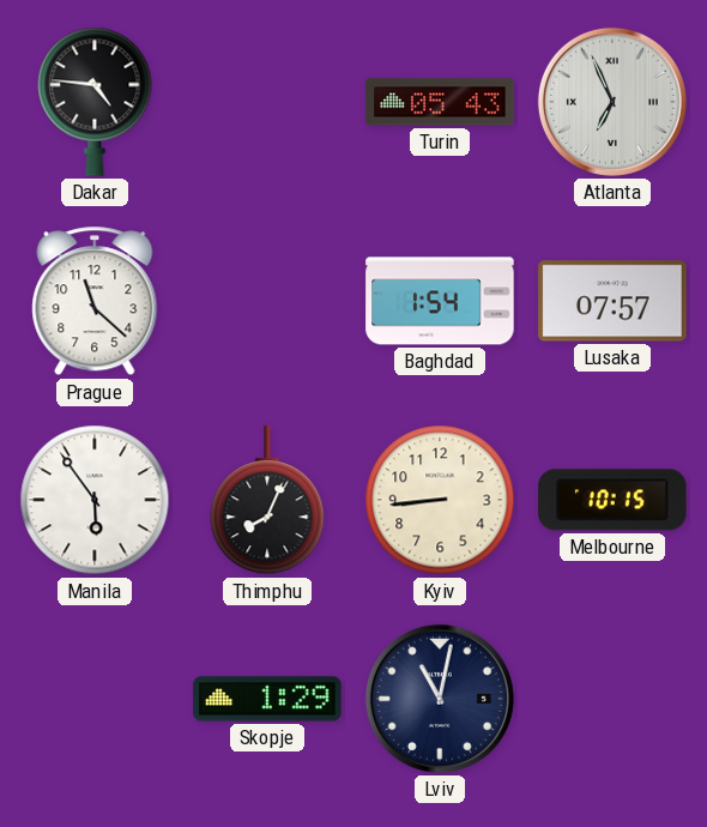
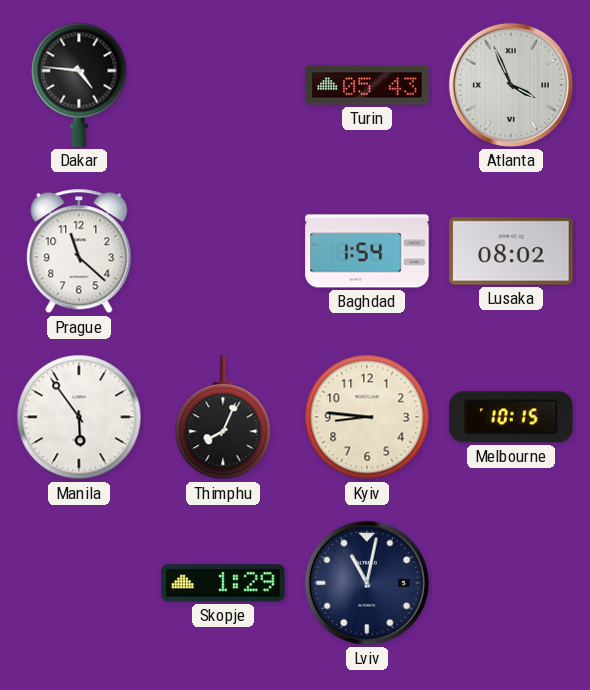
Atlanta: 6:56 -> 3:56 (511, 85)
Lusaka: 07:57 -> 08:02 (511, 251)
Kyiv: 8:44 -> 8:46 (367, 417)
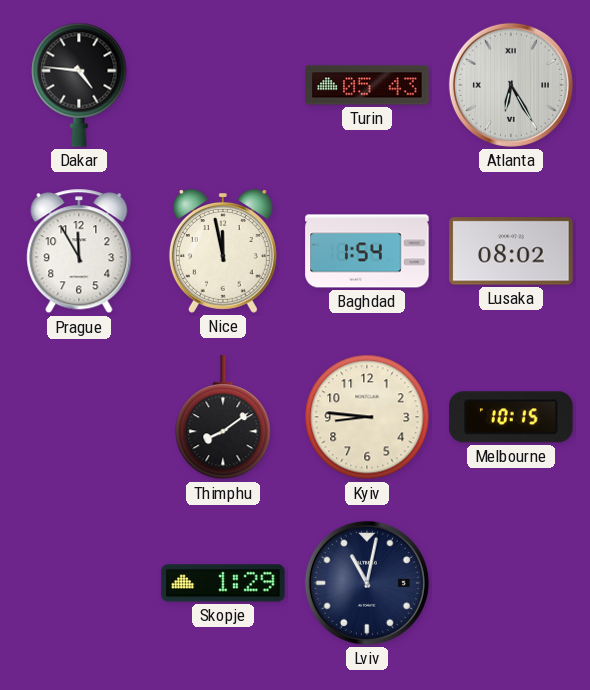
Atlanta: 3:56 -> 6:25 (511, 85)
Prague: 11:22 -> 11:55 (79, 251)
Nice: none -> 11:58 (223, 251)
Manila: 5:54 -> none (79, 417)
Thimphu: 8:04 -> 8:09 (223, 418)
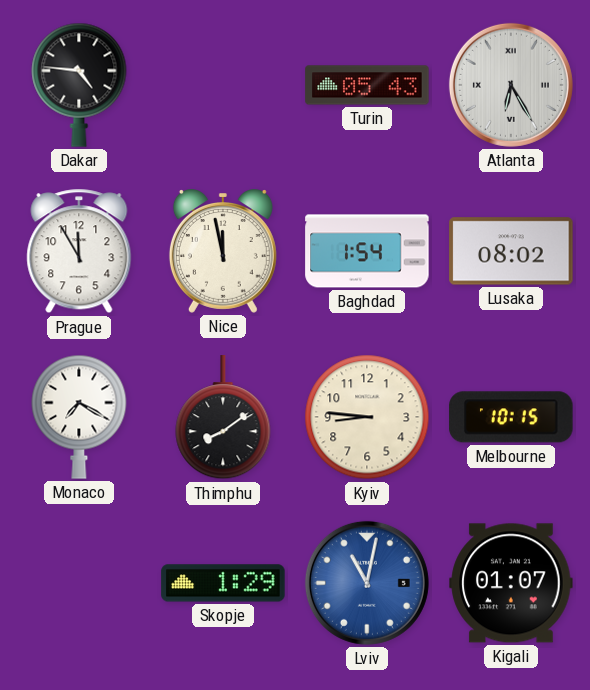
Monaco: none -> 7:20 (79, 417)
Lviv dial: navy -> blue (367, 583)
Kigali: none -> 01:07 (511, 583)
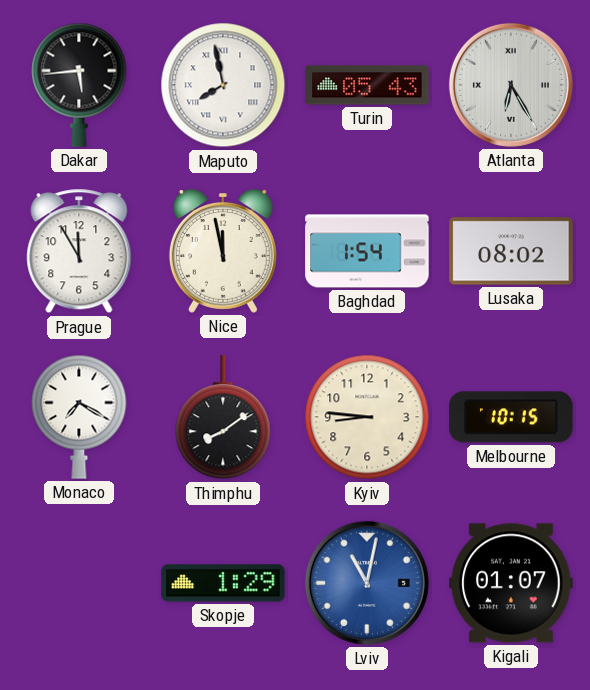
Dakar: 4:46 -> 5:44 (79, 85)
Maputo: none -> 7:58 (223, 85)
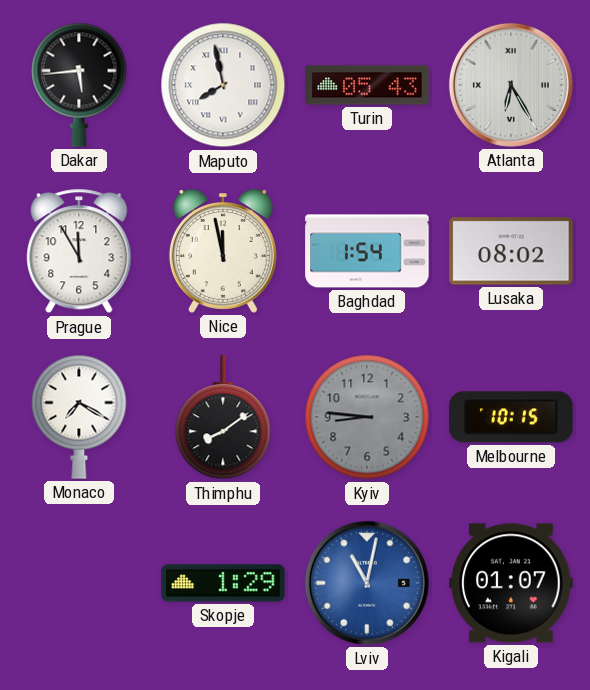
Kyiv dial: cream -> grey (367, 417)
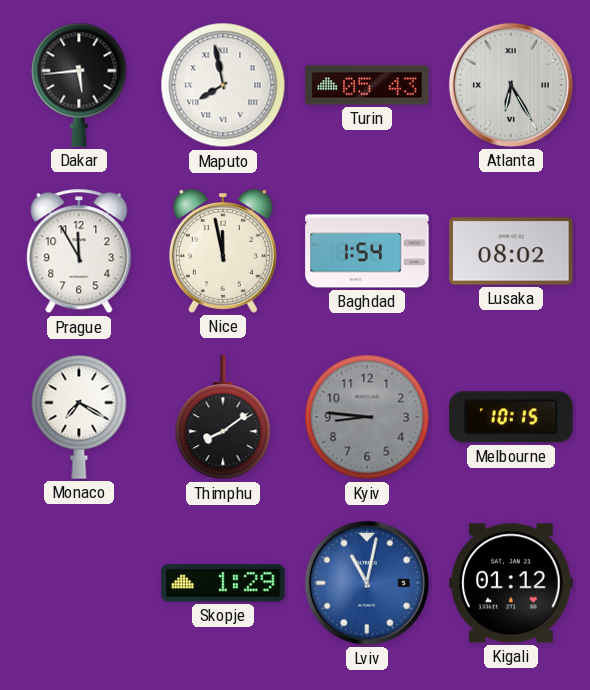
Kigali: 01:07 -> 01:12 (511, 583)
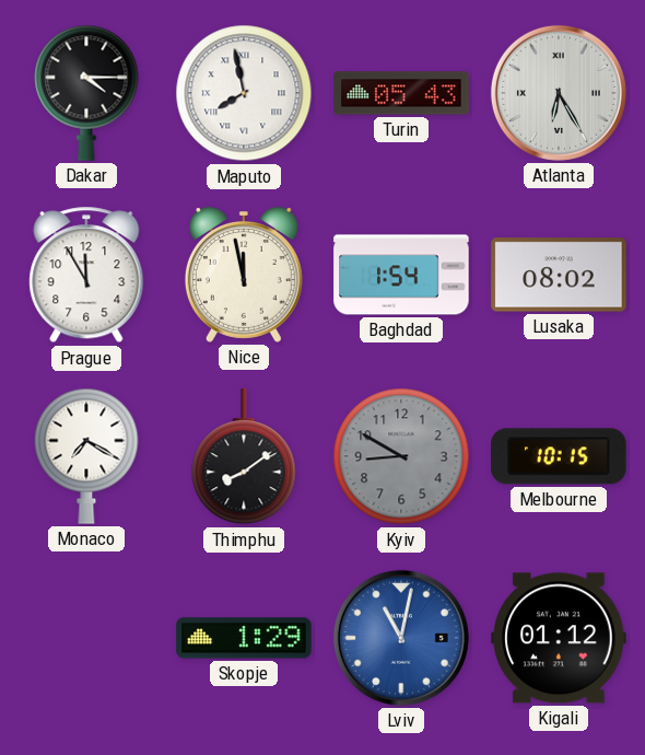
Dakar: 5:44 -> 4:15 (86, 93)
Kyiv: 8:46 -> 8:50 (401, 456)
